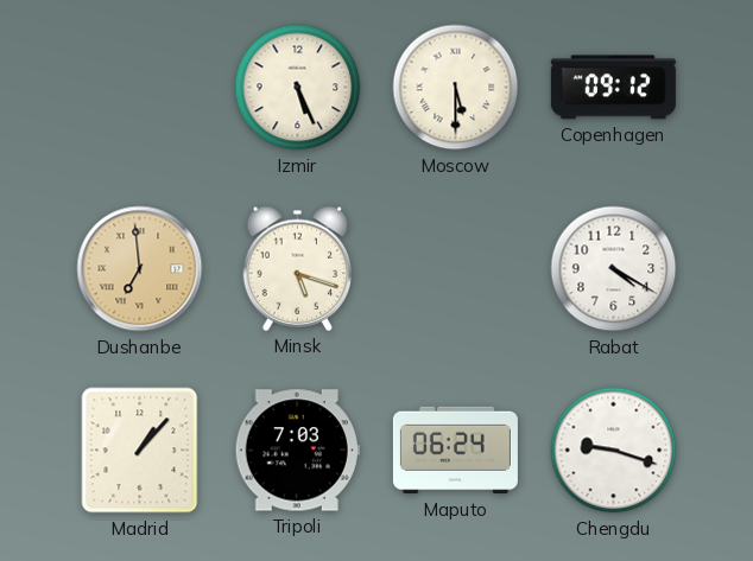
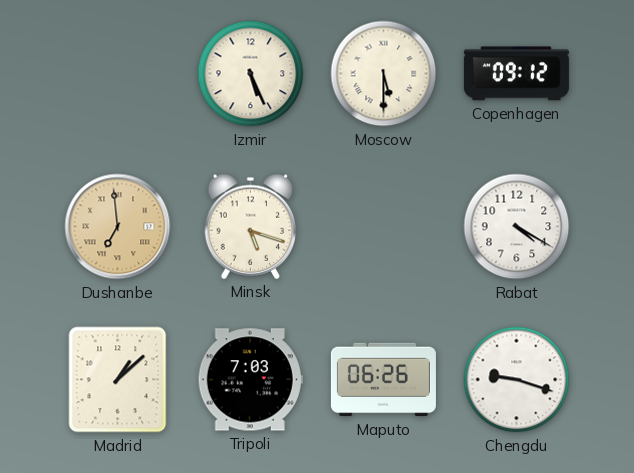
Madrid: 1:07 -> 1:08 (118, 380)
Maputo: 06:24 -> 06:26 (383, 380)
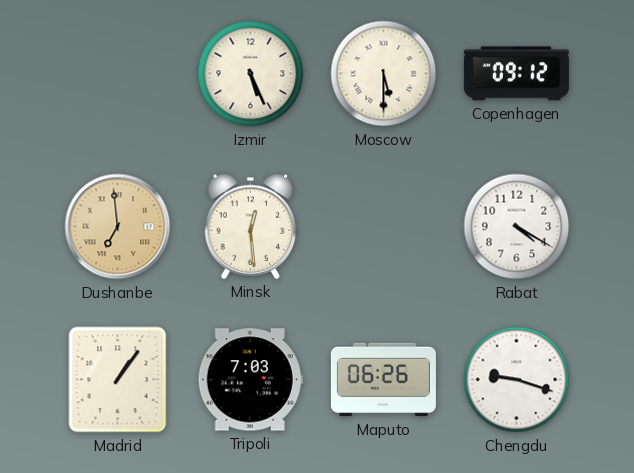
Minsk: 5:18 -> 12:29 (251, 226)
Madrid: 1:08 -> 1:06 (118, 380)
